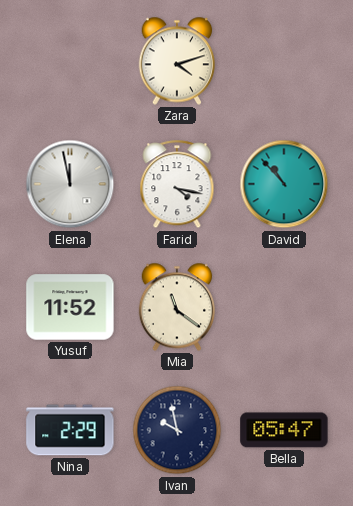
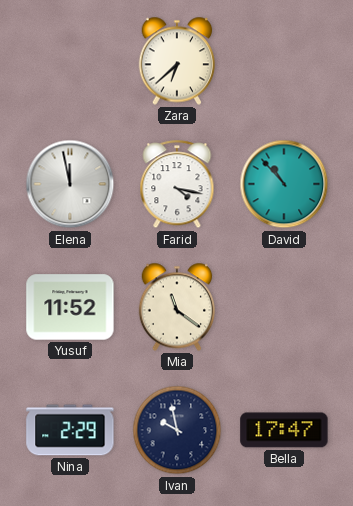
Zara: 4:12 -> 6:38 (177, 61)
Bella: 05:47 -> 17:47 (284, 430)
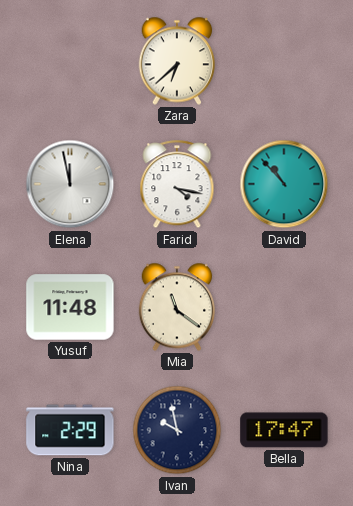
Yusuf: 11:52 -> 11:48 (70, 307)
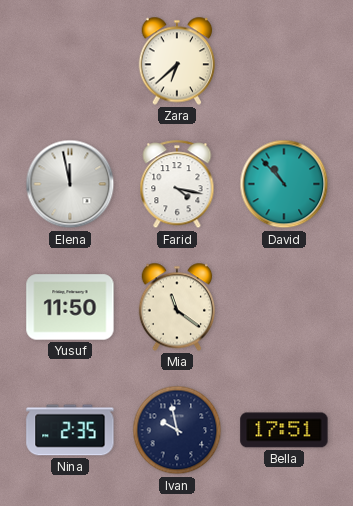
Yusuf: 11:48 -> 11:50 (70, 307)
Nina: 2:29 -> 2:35 (70, 430)
Bella: 17:47 -> 17:51 (284, 430)
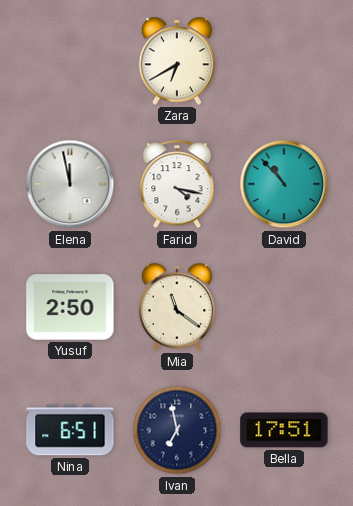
Zara: 6:38 -> 6:40 (177, 61)
Yusuf: 11:50 -> 2:50 (70, 307)
Nina: 2:35 -> 6:51 (70, 430)
Ivan: 9:58 -> 6:58 (177, 430)
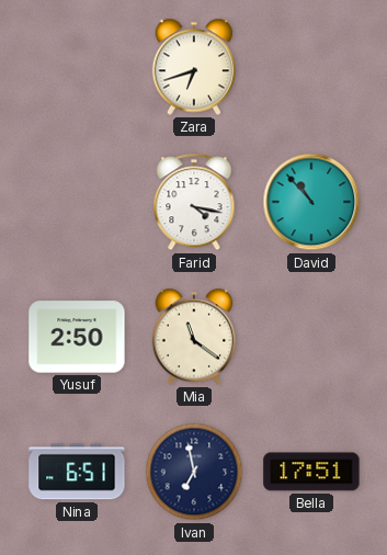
Zara: 6:40 -> 6:42 (194, 67)
Elena: 11:58 -> none (70, 184)
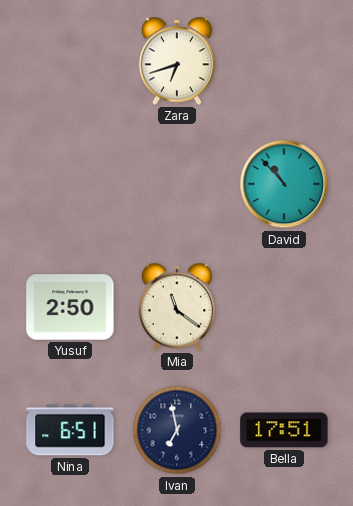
Farid: 4:17 -> none (194, 203)
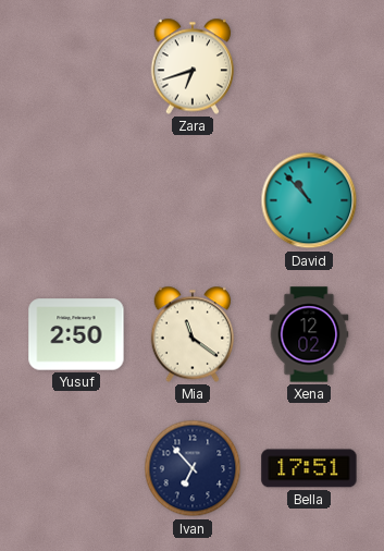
Xena: none -> 12:02 (309, 334)
Nina: 6:51 -> none (70, 430)
Ivan: 6:58 -> 6:53 (193, 468)
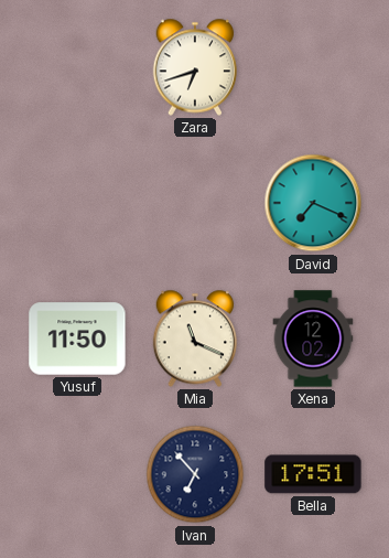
David: 10:53 -> 7:19 (313, 203)
Yusuf: 2:50 -> 11:50 (77, 339)
Mia: 11:21 -> 11:19 (195, 339)
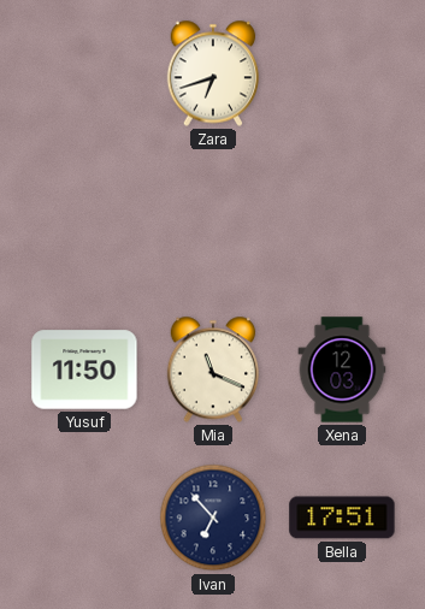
David: 7:19 -> none (313, 203)
Xena: 12:02 -> 12:03 (342, 369)
